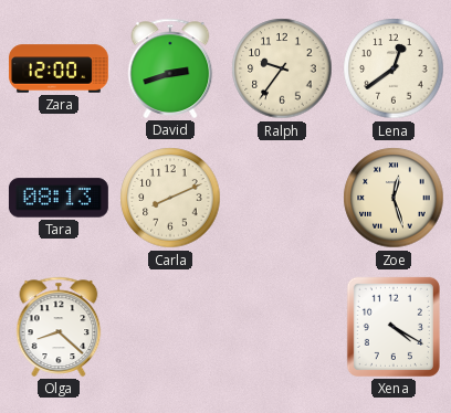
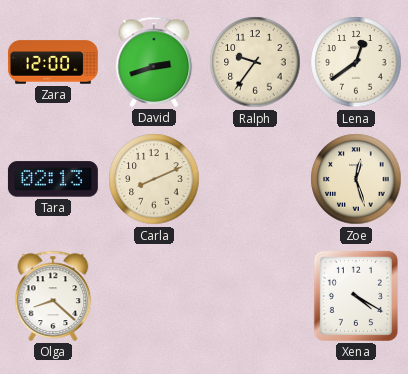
Tara: 08:13 -> 02:13 (53, 179)
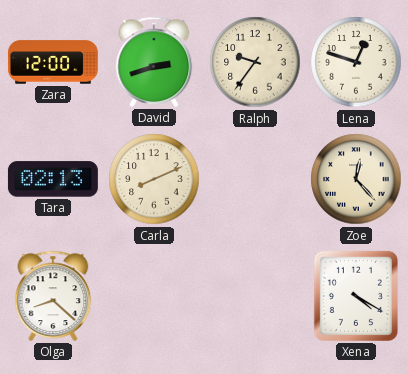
Lena: 12:39 -> 12:48 (356, 62)
Zoe: 12:27 -> 12:23 (356, 179)
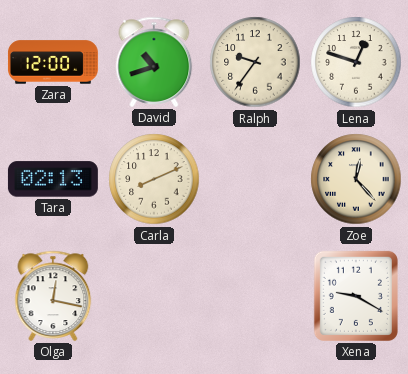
David: 2:42 -> 10:42 (154, 62)
Olga: 8:22 -> 12:17 (53, 296)
Xena: 4:20 -> 9:20 (356, 296)
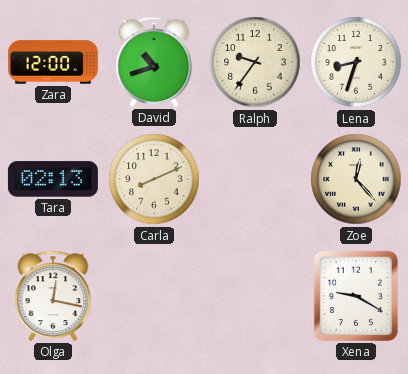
Lena: 12:48 -> 8:33 (356, 62)
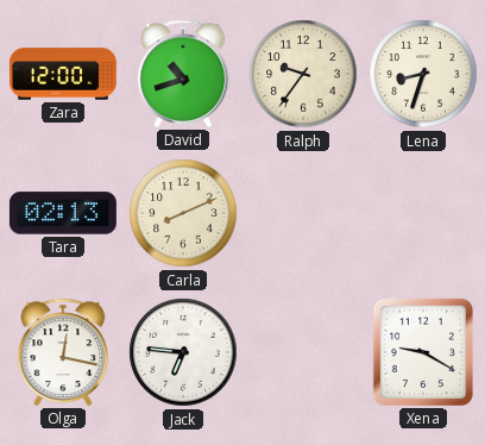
Zoe: 12:23 -> none (356, 179)
Jack: none -> 6:46 (183, 352)
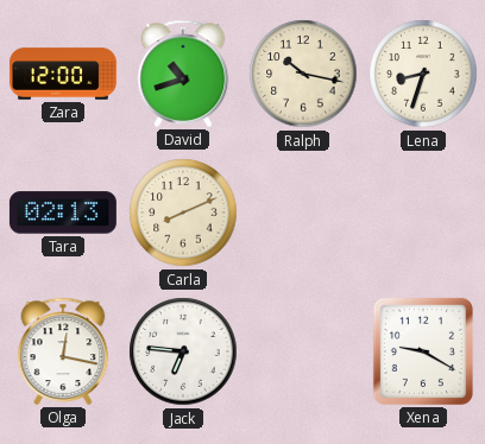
Ralph: 9:36 -> 10:17 (303, 74)
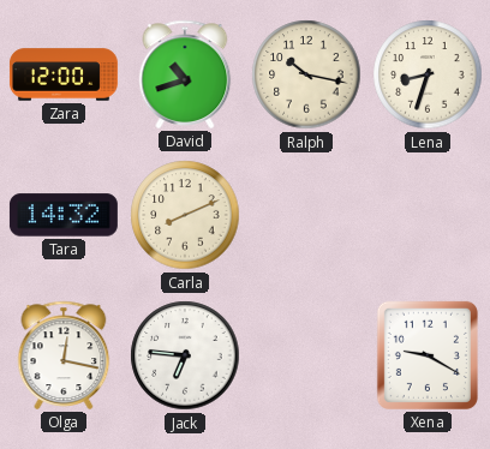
Tara: 02:13 -> 14:32 (64, 215)
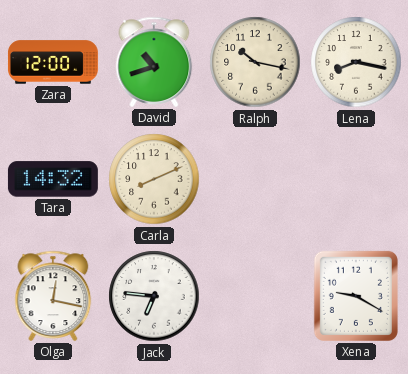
Lena: 8:33 -> 8:17 (356, 62)
